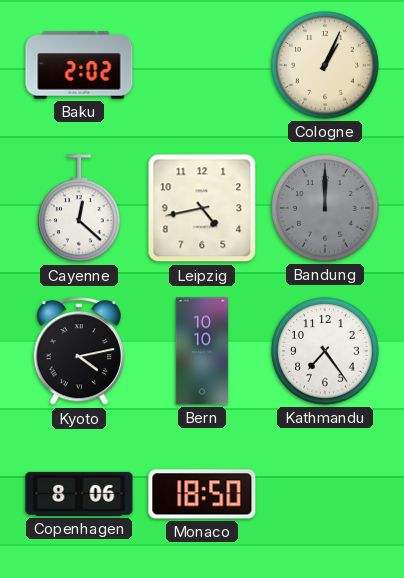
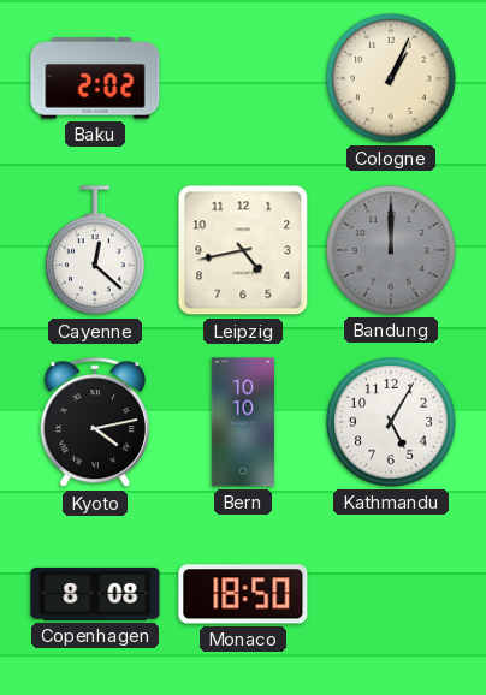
Kathmandu: 7:24 -> 5:05 (391, 422)
Copenhagen: 8:06 -> 8:08 (95, 594)
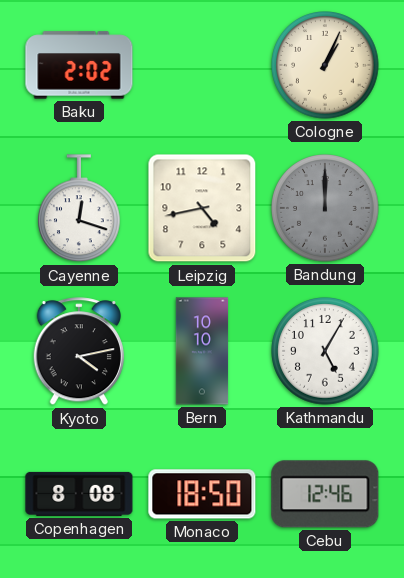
Cayenne: 12:22 -> 12:18 (80, 209)
Cebu: none -> 12:46 (325, 494)
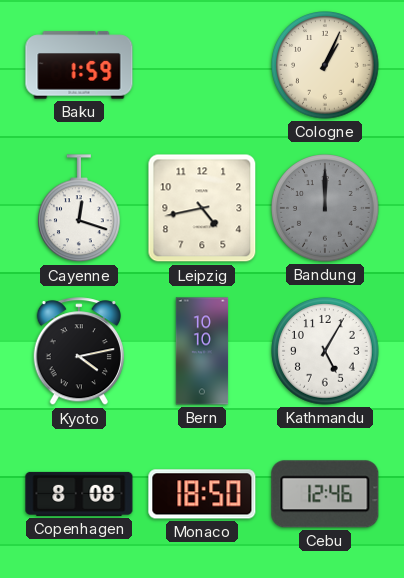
Baku: 2:02 -> 1:59 (79, 65)
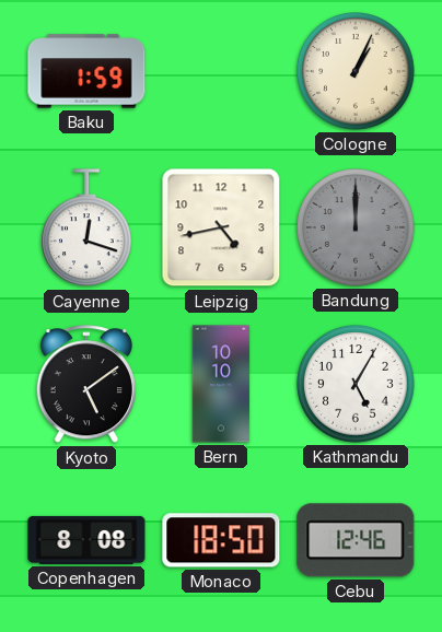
Kyoto: 4:13 -> 5:09 (86, 385)
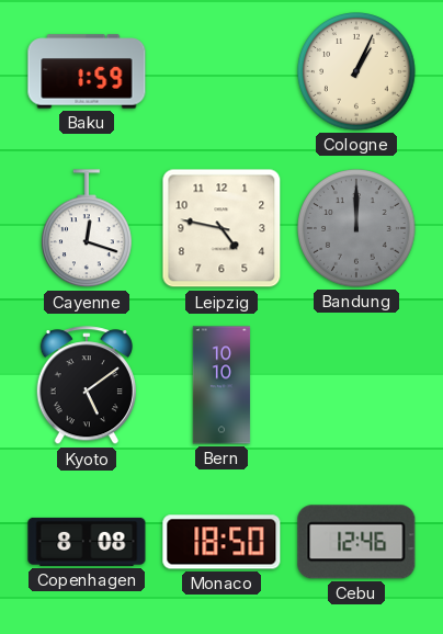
Leipzig: 4:43 -> 4:47 (222, 228)
Kathmandu: 5:05 -> none (356, 384)
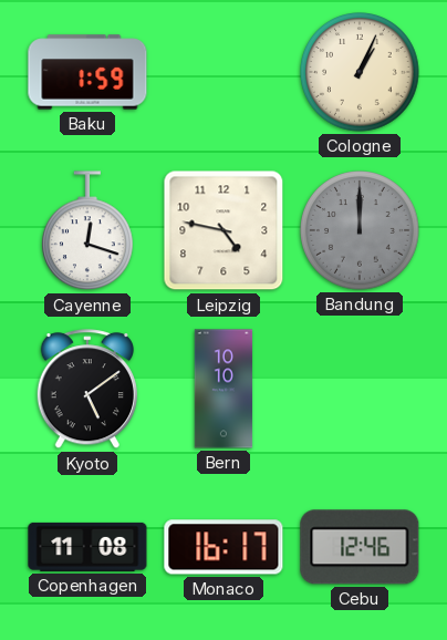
Copenhagen: 8:08 -> 11:08 (87, 547)
Monaco: 18:50 -> 16:17 (224, 547)
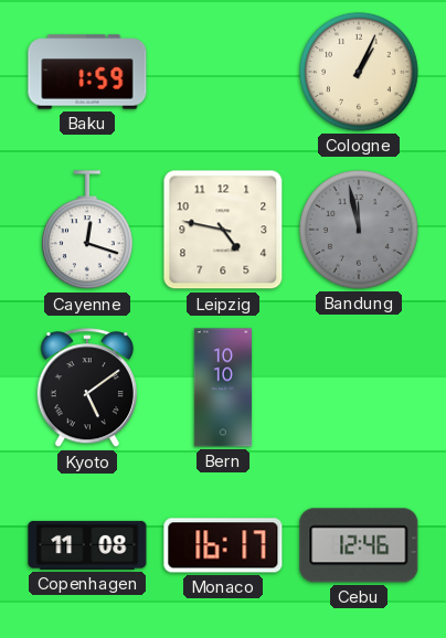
Bandung: 12:00 -> 11:58 (359, 230)
